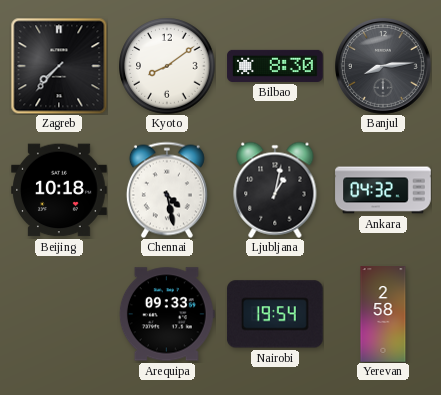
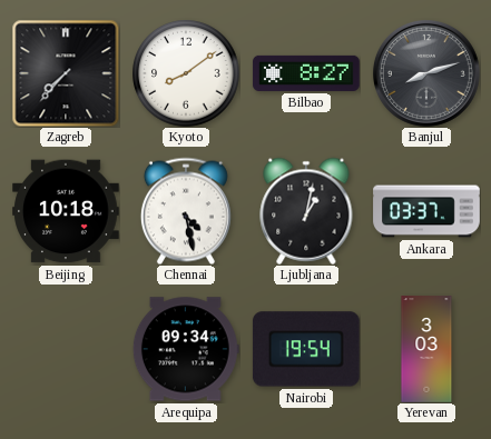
Bilbao: 8:30 -> 8:27 (306, 73)
Banjul: 8:14 -> 8:12 (426, 73)
Ankara: 04:32 -> 03:37 (426, 211)
Arequipa: 09:33 -> 09:34 (186, 349)
Yerevan: 2:58 -> 3:03 (426, 349)
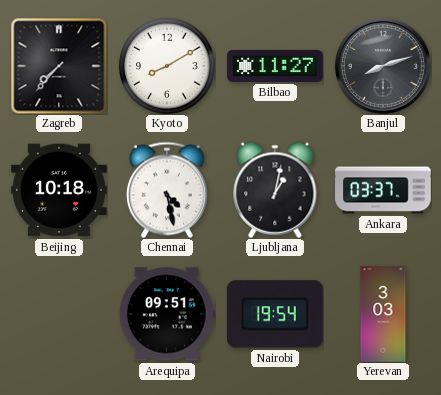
Kyoto: 8:09 -> 8:10 (167, 66)
Bilbao: 8:27 -> 11:27 (275, 66)
Arequipa: 09:34 -> 09:51 (167, 314)
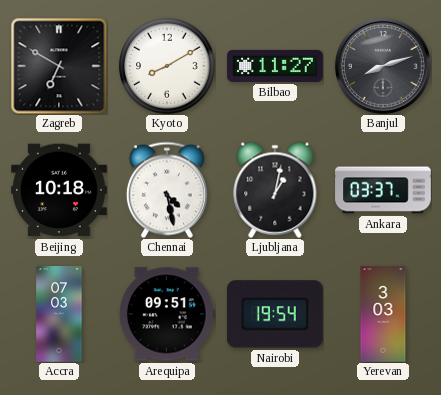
Zagreb: 7:37 -> 6:50 (59, 66)
Accra: none -> 07:03 (59, 314)
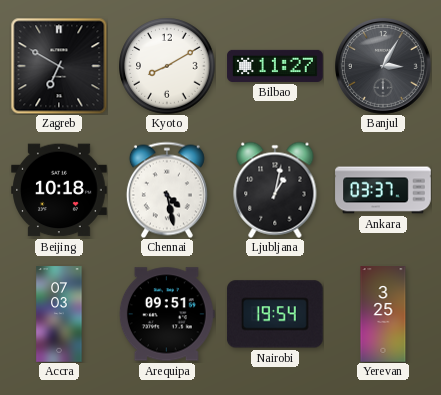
Banjul: 8:12 -> 3:05 (383, 66)
Yerevan: 3:03 -> 3:25 (383, 314)
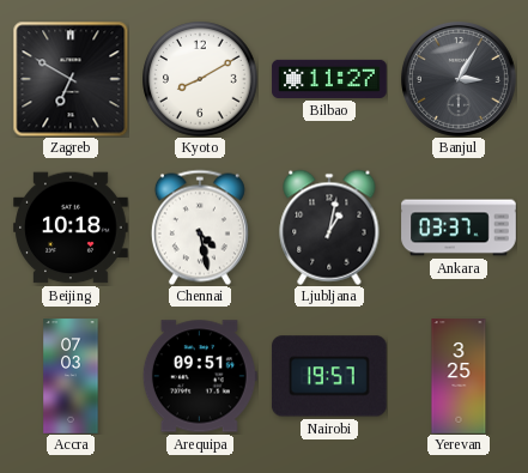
Nairobi: 19:54 -> 19:57 (329, 376)
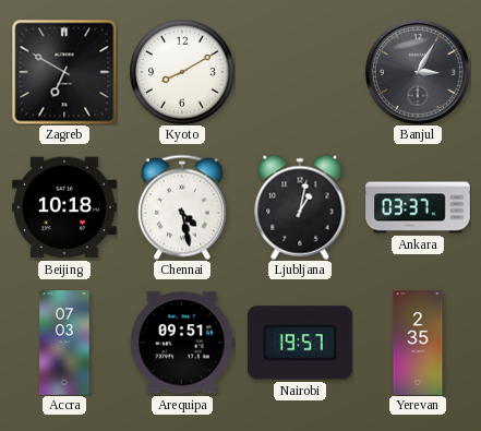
Bilbao: 11:27 -> none (329, 79)
Yerevan: 3:25 -> 2:35 (418, 343)
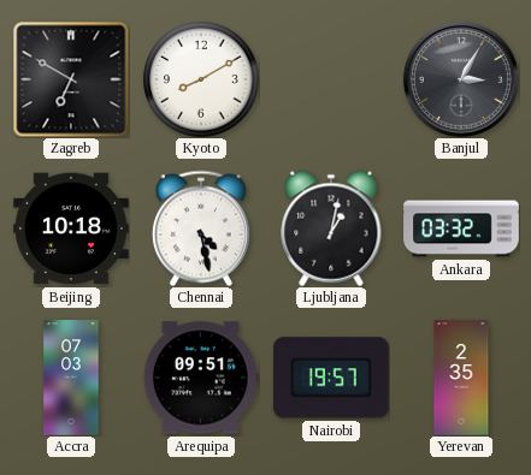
Ankara: 03:37 -> 03:32 (461, 228)
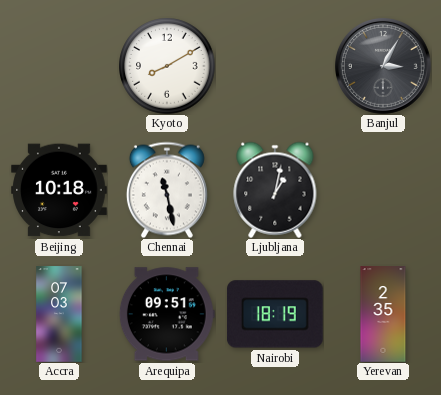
Zagreb: 6:50 -> none (71, 79)
Chennai: 4:28 -> 11:28 (167, 190)
Ankara: 03:32 -> none (461, 228)
Nairobi: 19:57 -> 18:19 (275, 314)
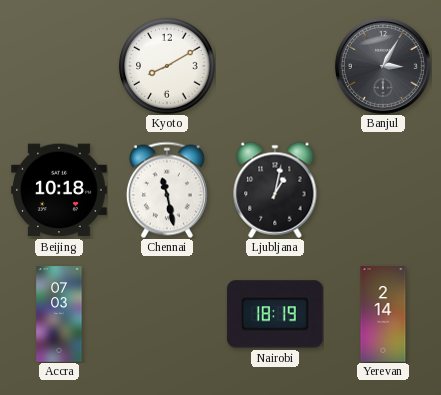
Arequipa: 09:51 -> none (167, 314)
Yerevan: 2:35 -> 2:14 (383, 314)
